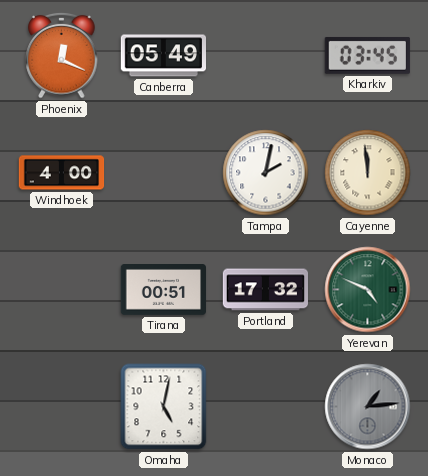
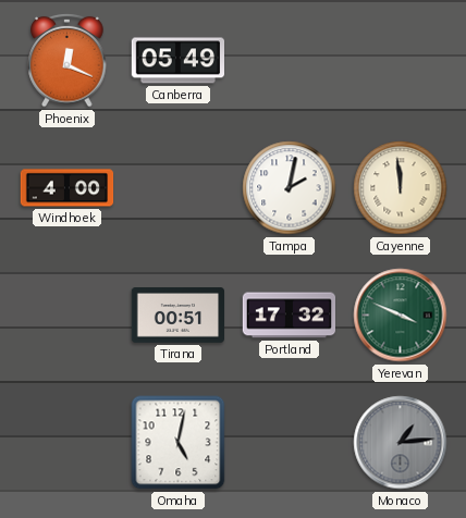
Kharkiv: 03:45 -> none (367, 55)
Yerevan: 4:49 -> 3:49 (401, 316)
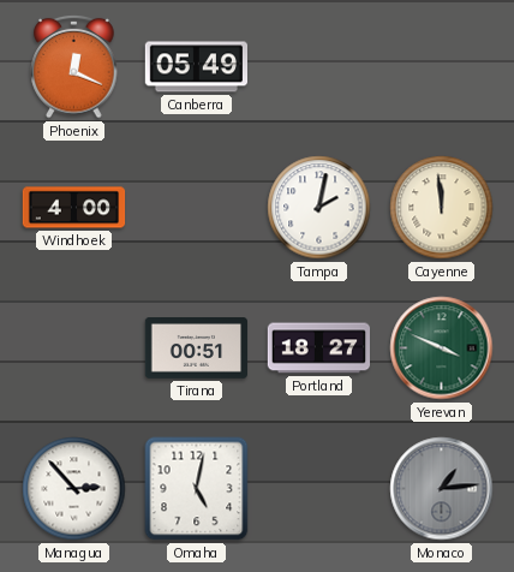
Portland: 17:32 -> 18:27 (318, 348)
Managua: none -> 2:53 (74, 489)
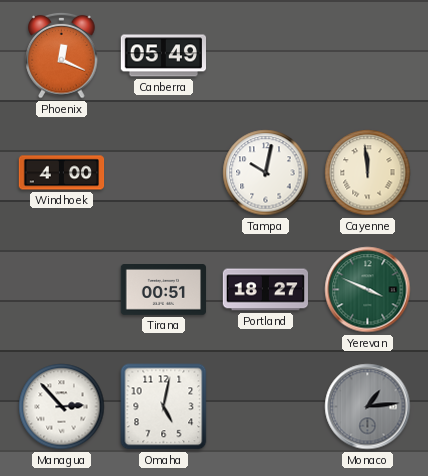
Tampa: 2:02 -> 10:02 (266, 173)
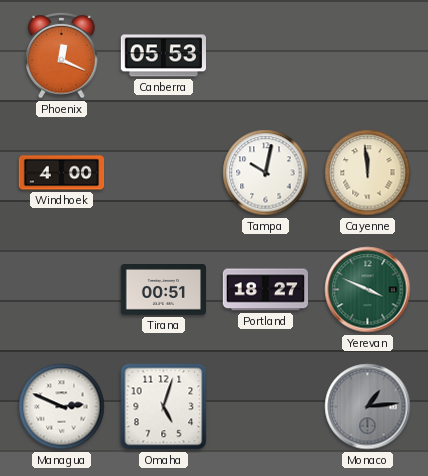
Canberra: 05:49 -> 05:53 (163, 56)
Managua: 2:53 -> 2:49 (62, 407)
Omaha: 5:02 -> 5:03 (164, 407)
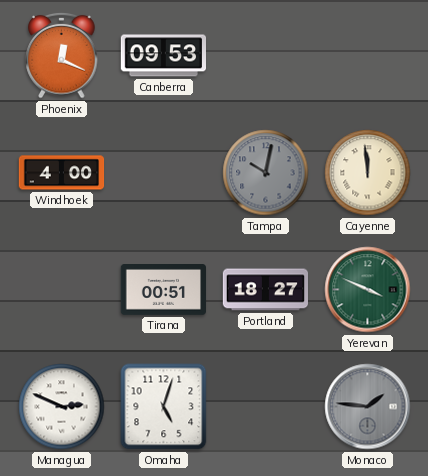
Canberra: 05:53 -> 09:53 (163, 56)
Tampa dial: white -> grey (266, 173)
Monaco: 1:14 -> 1:46 (368, 407)
